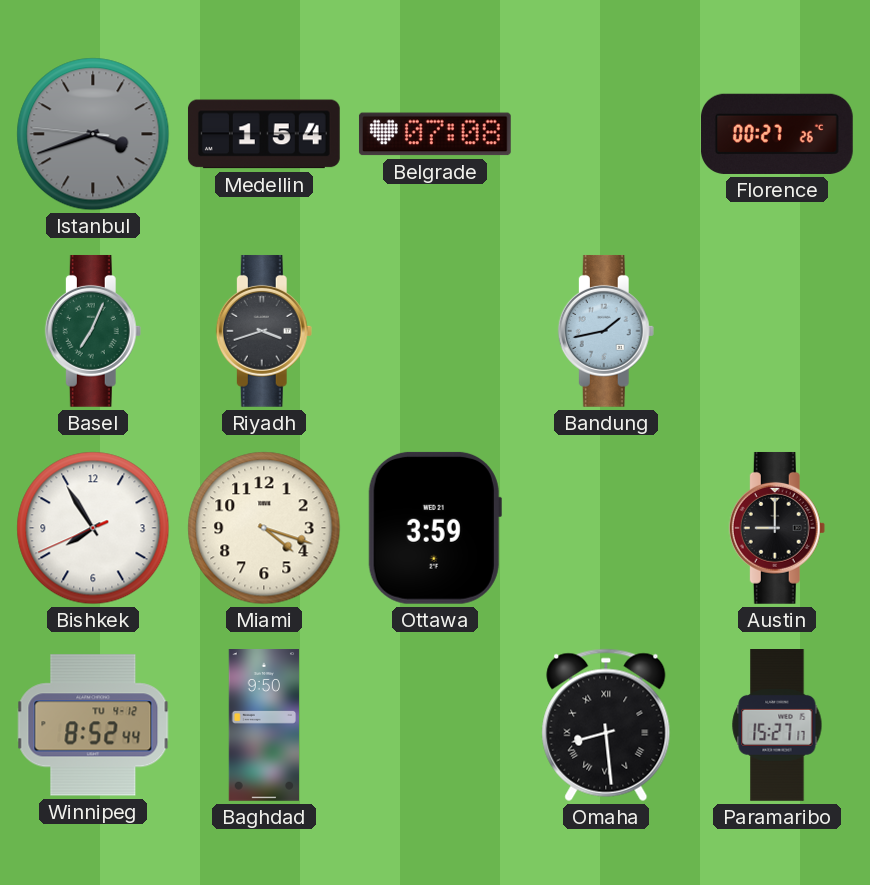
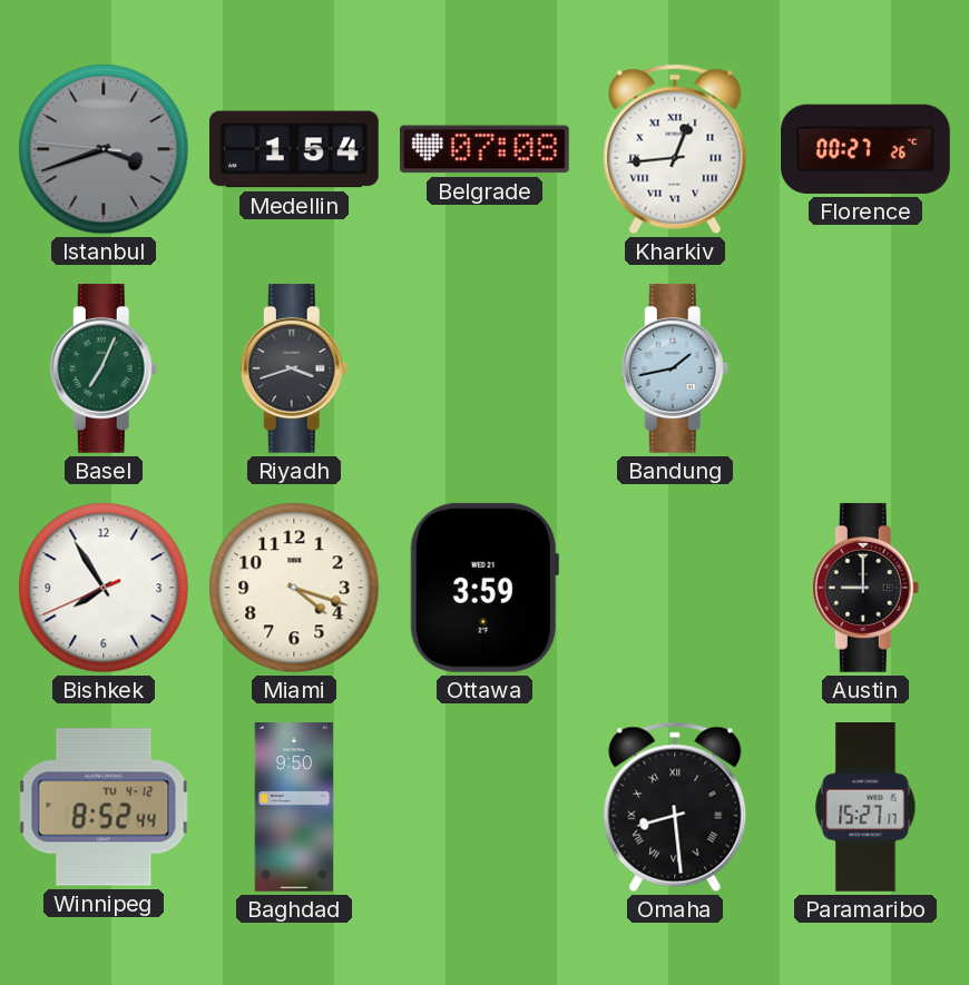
Kharkiv: none -> 12:44 (675, 149)
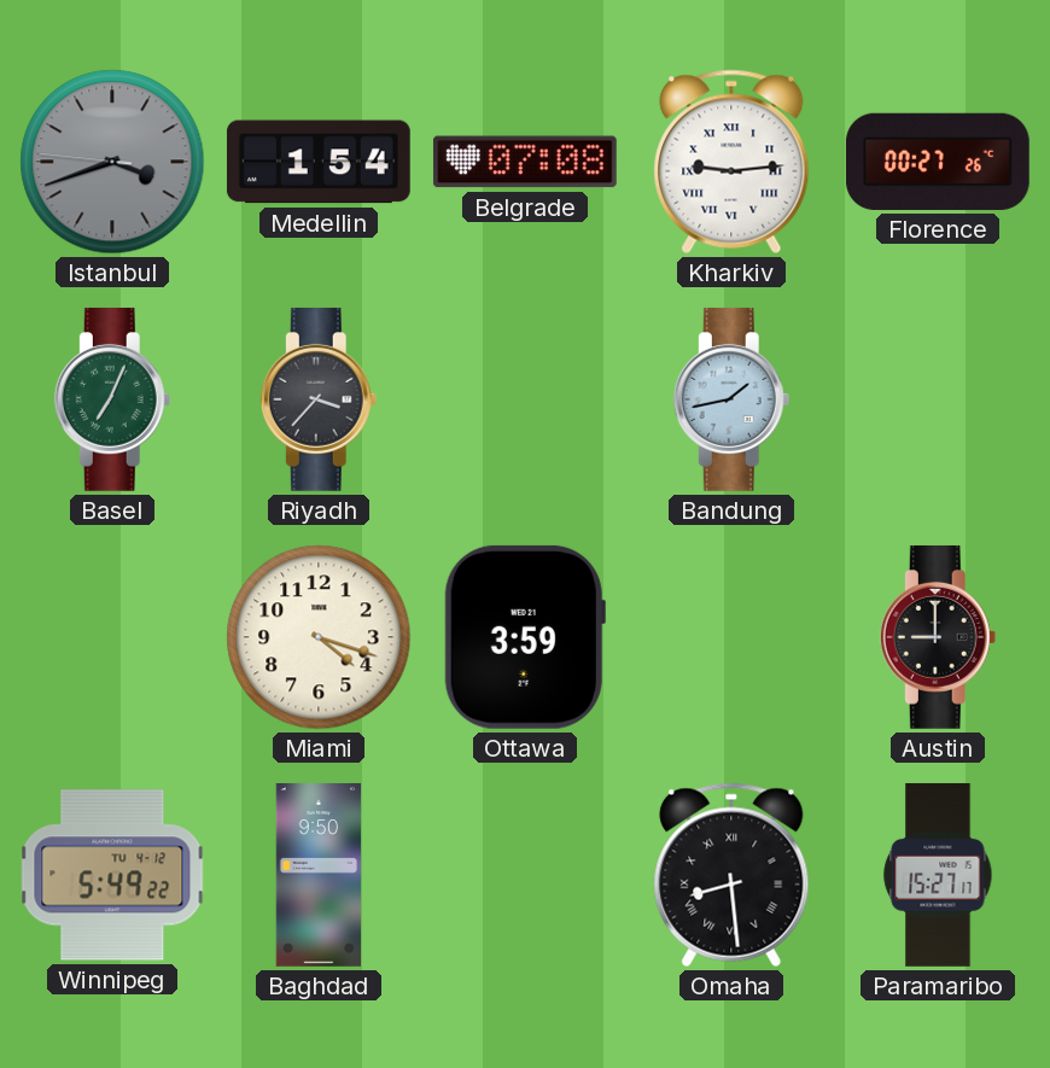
Kharkiv: 12:44 -> 9:14 (731, 162)
Riyadh: 3:42 -> 3:37 (319, 399)
Bishkek: 7:54 -> none (104, 588)
Winnipeg: 8:52 -> 5:49 (112, 875)
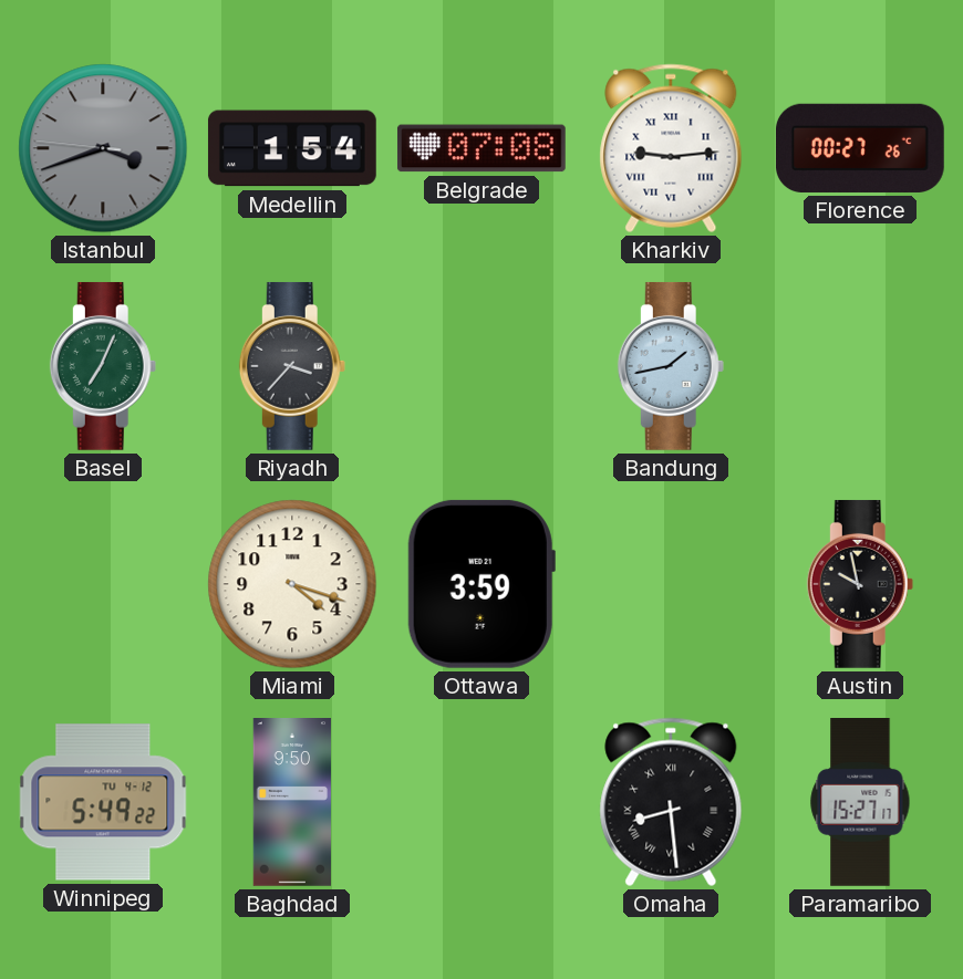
Austin: 9:00 -> 9:58 (860, 584)
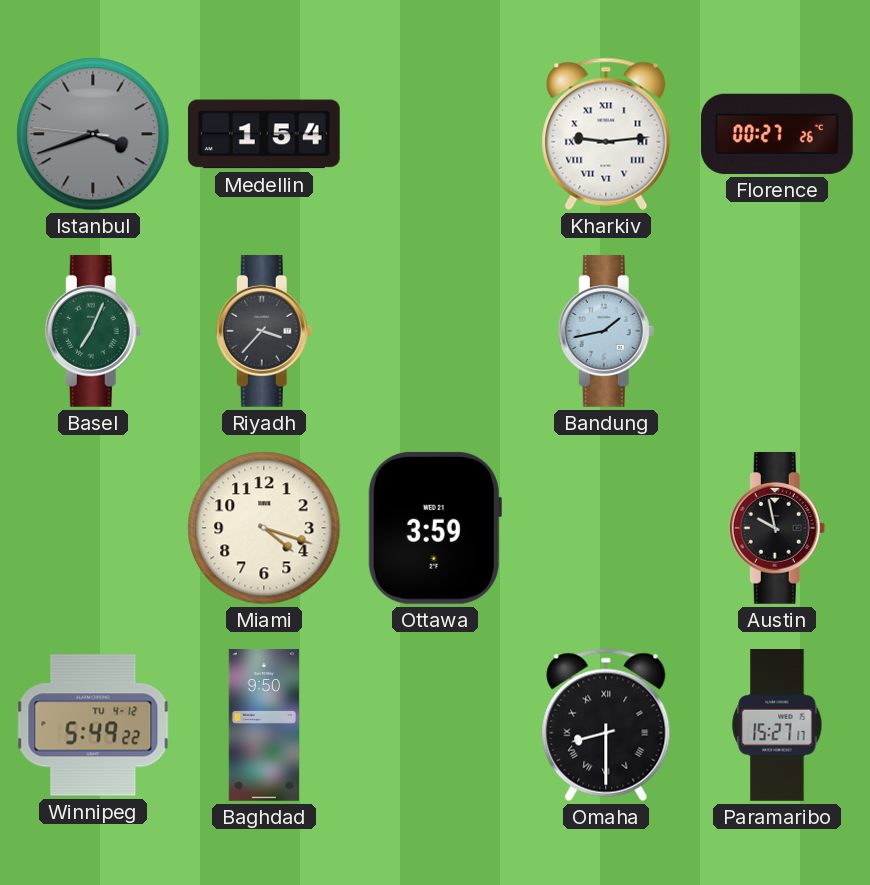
Belgrade: 07:08 -> none (482, 148)
Omaha: 8:29 -> 8:30 (606, 725)
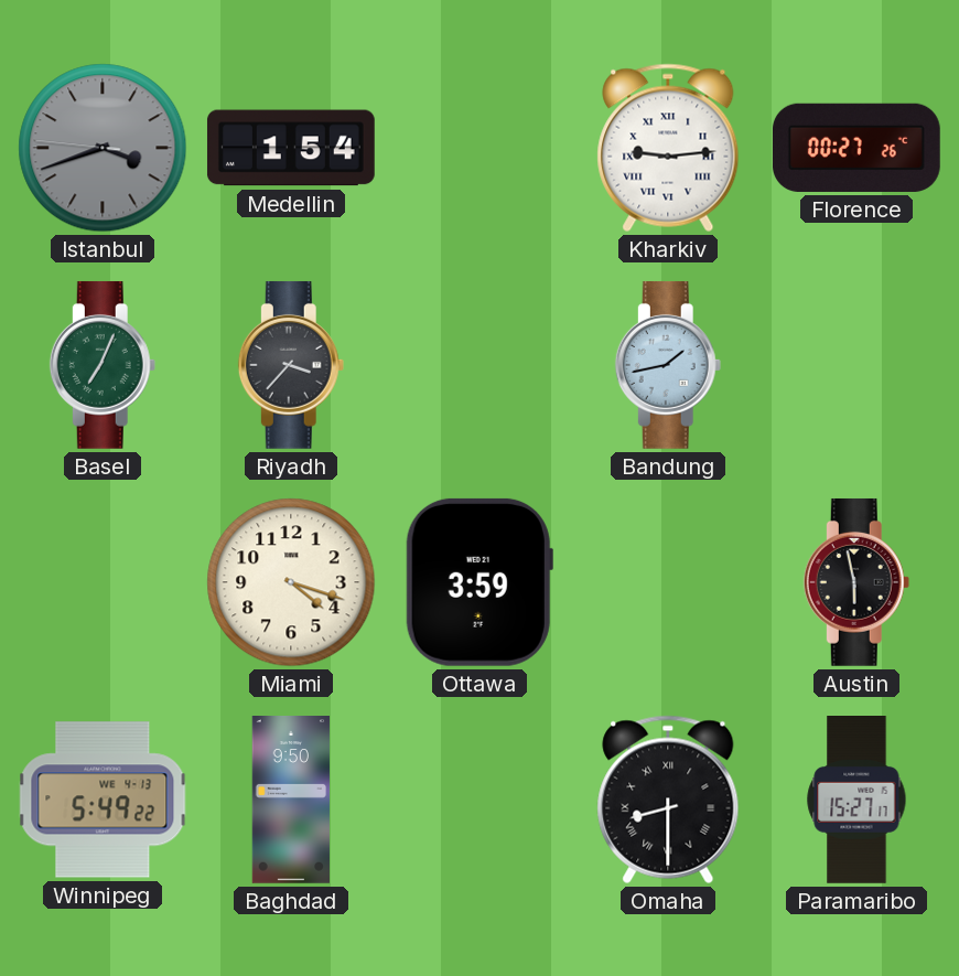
Austin: 9:58 -> 5:58 (856, 582)
Winnipeg date: TU 4-12 -> WE 4-13 (103, 800)
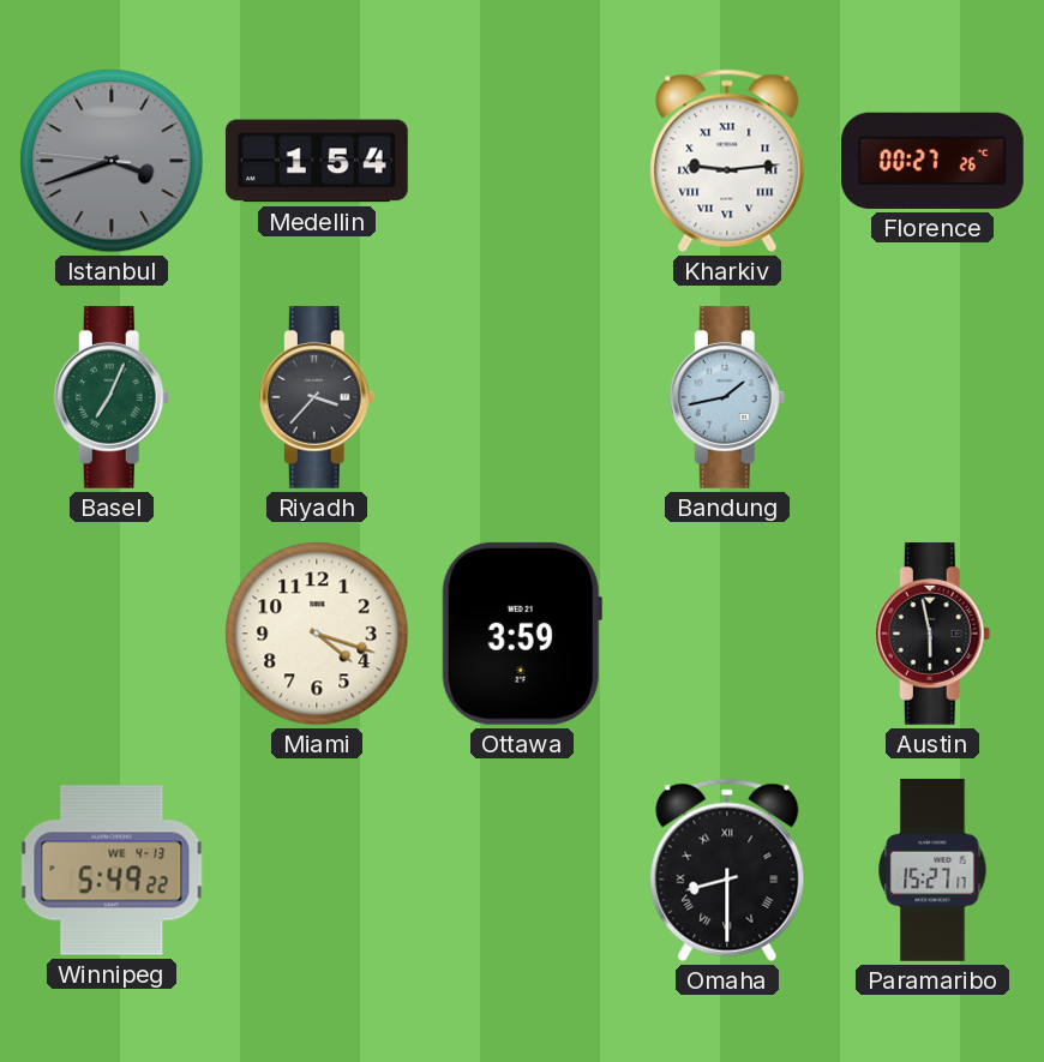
Baghdad: 9:50 -> none (291, 801)
